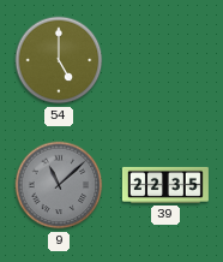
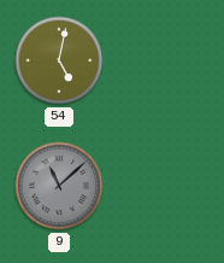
54: 5:00 -> 5:02 (59, 60)
39: 22:35 -> none (165, 185)
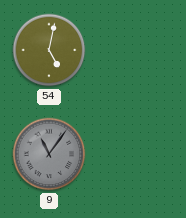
9: 11:08 -> 11:06 (49, 154)
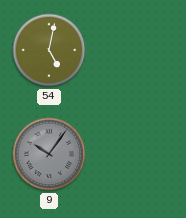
9: 11:06 -> 10:06 (49, 154)
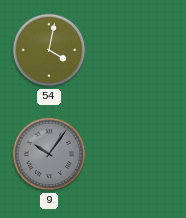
54: 5:02 -> 4:02 (49, 50)
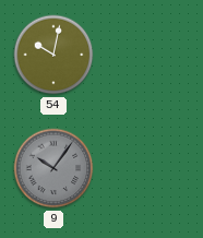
54: 4:02 -> 10:02 (53, 55)
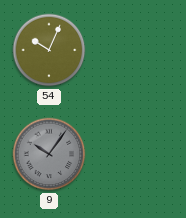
54: 10:02 -> 10:04 (49, 50)
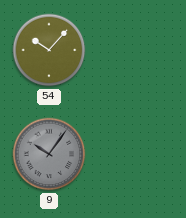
54: 10:04 -> 10:07 (49, 50)
